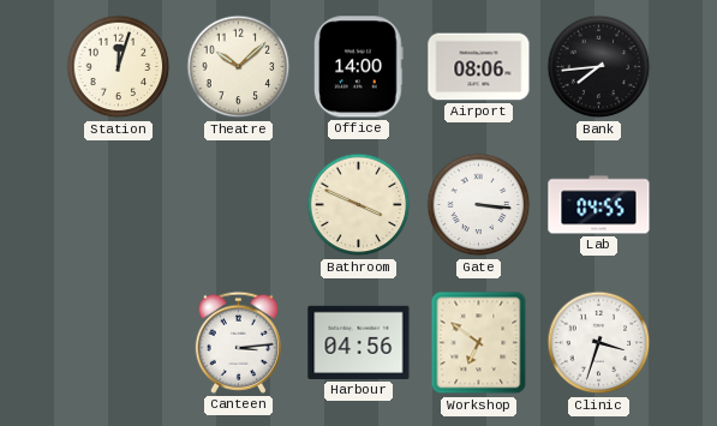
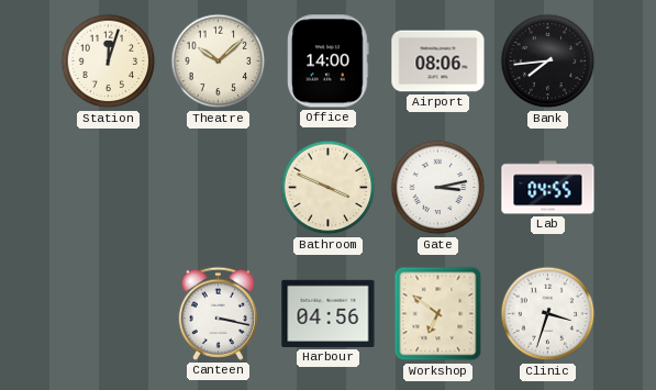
Gate: 3:16 -> 3:13 (438, 188)
Canteen: 3:14 -> 3:17 (218, 313)
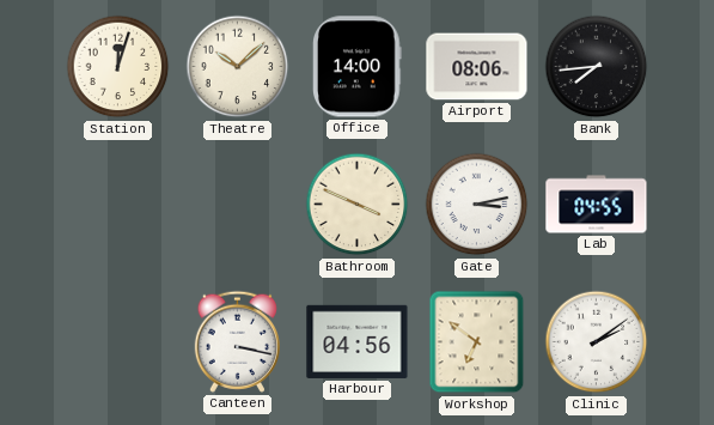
Clinic: 3:33 -> 2:09 (597, 342)
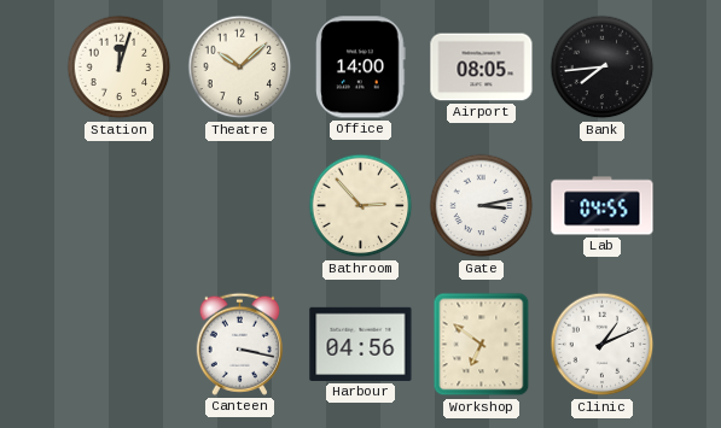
Airport: 08:06 -> 08:05 (482, 68)
Bathroom: 3:49 -> 2:53 (361, 206)
Clinic: 2:09 -> 1:11 (603, 345)
